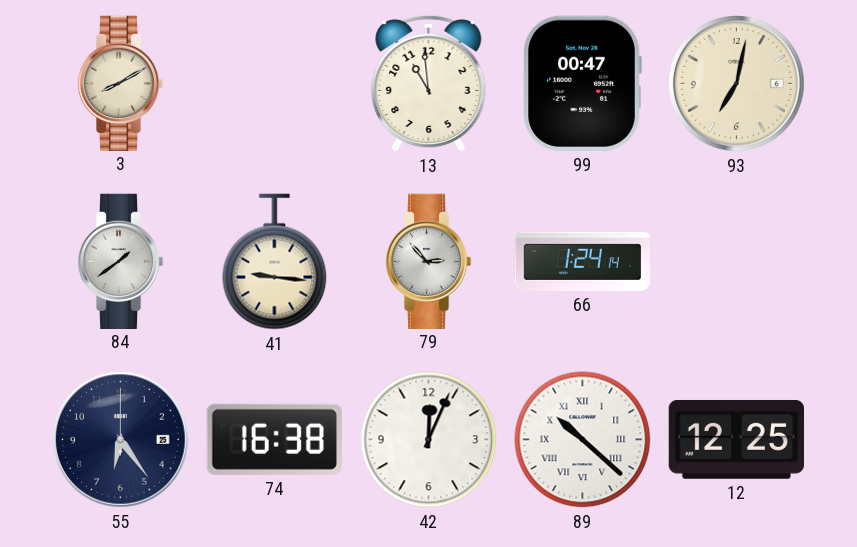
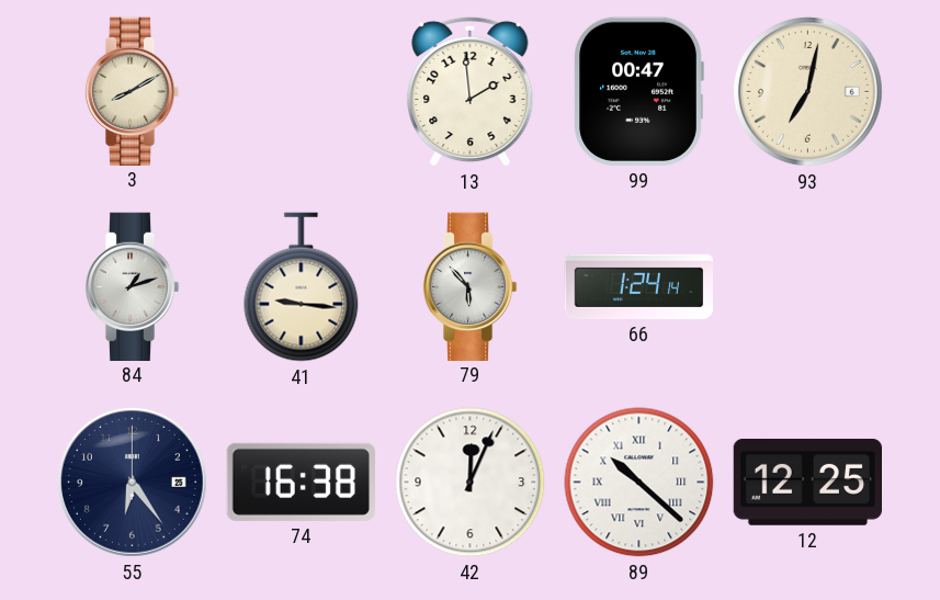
13: 10:59 -> 1:59 (471, 91)
84: 1:39 -> 1:12 (132, 286)
79: 2:53 -> 5:53 (469, 286)
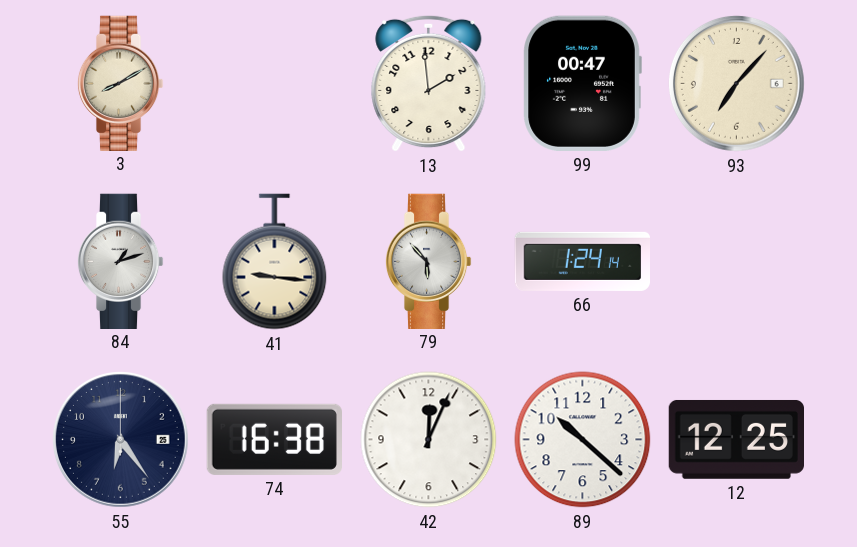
93: 7:02 -> 7:07 (736, 83)
89 numerals: Roman -> Arabic (583, 440)
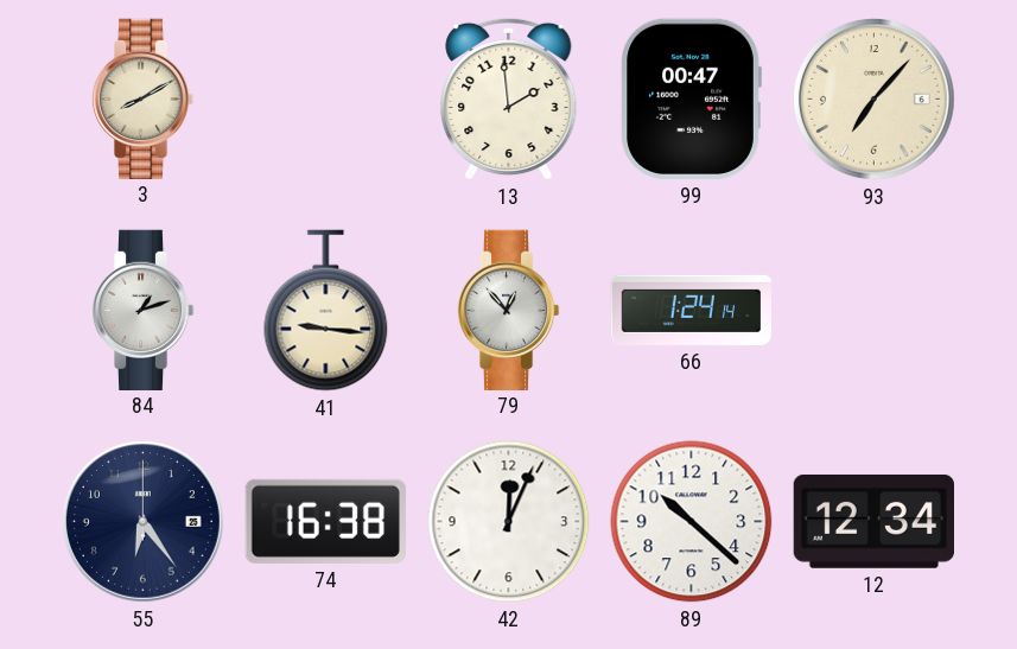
79: 5:53 -> 12:53 (508, 310)
12: 12:25 -> 12:34 (873, 521)
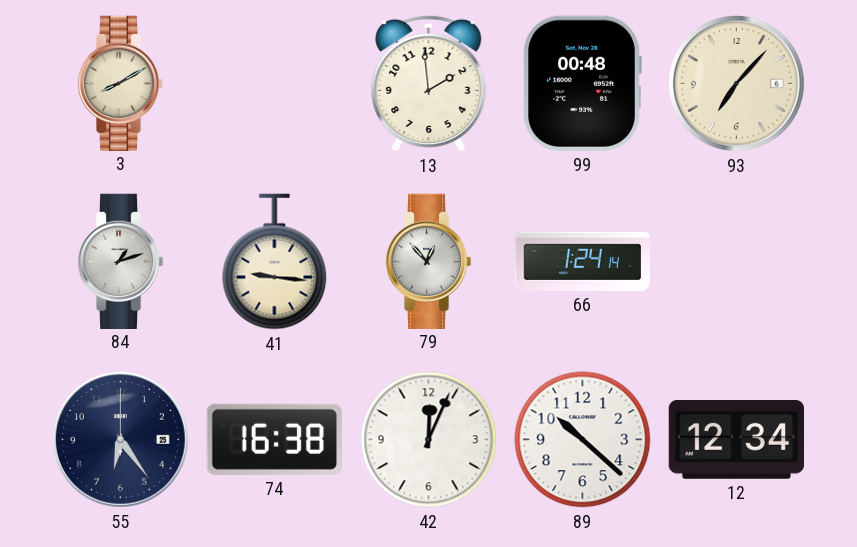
99: 00:47 -> 00:48 (582, 83)
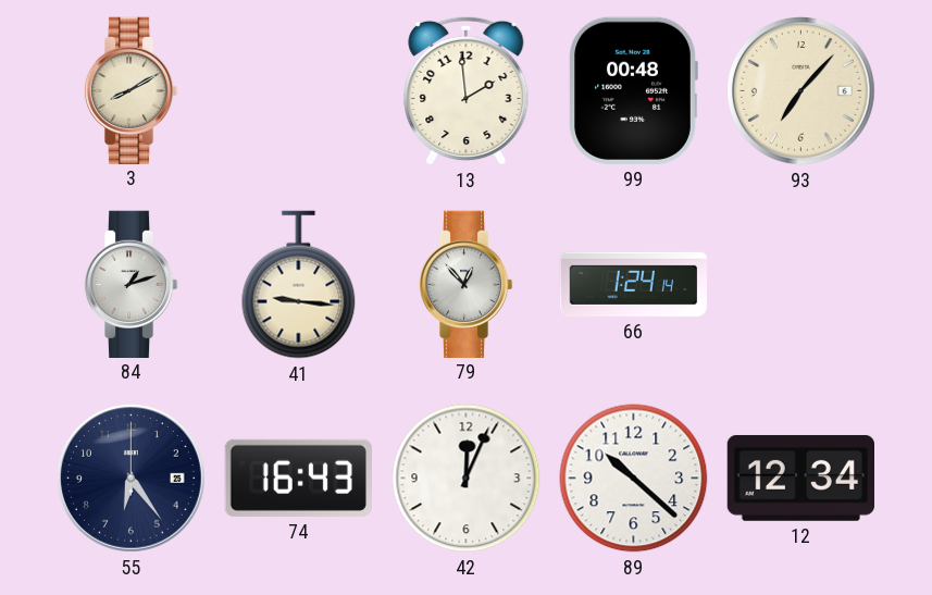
74: 16:38 -> 16:43 (298, 478)
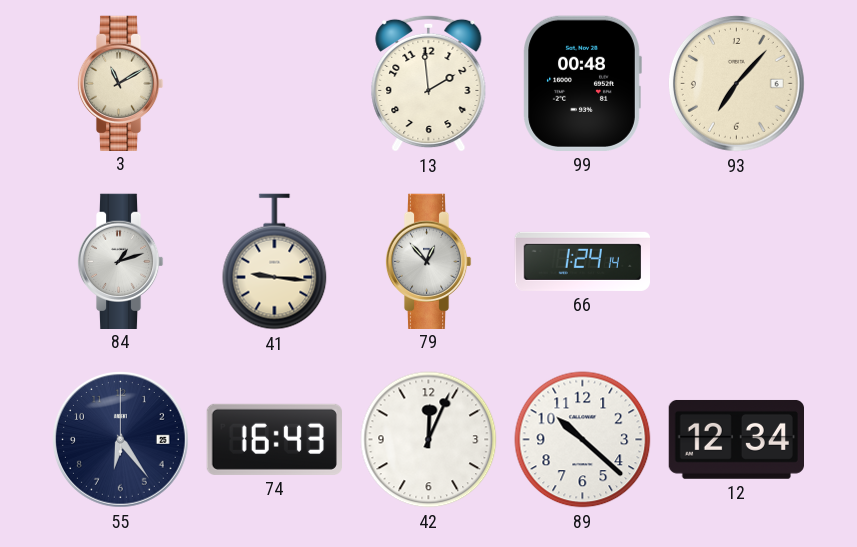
3: 8:10 -> 11:10 (120, 83)
